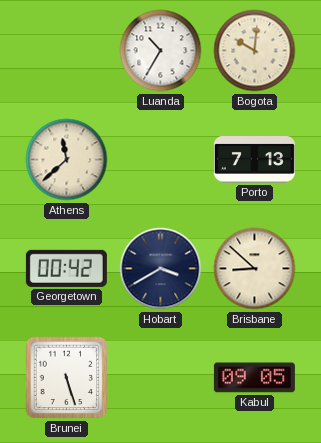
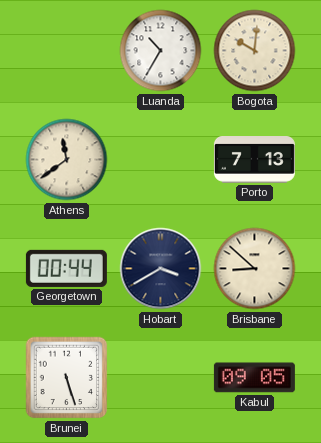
Athens: 11:38 -> 11:39 (67, 160)
Georgetown: 00:42 -> 00:44 (66, 268)
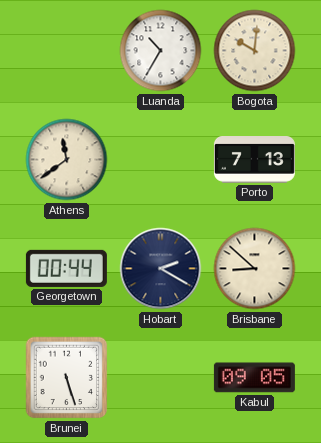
Hobart: 3:40 -> 2:20 (161, 269)
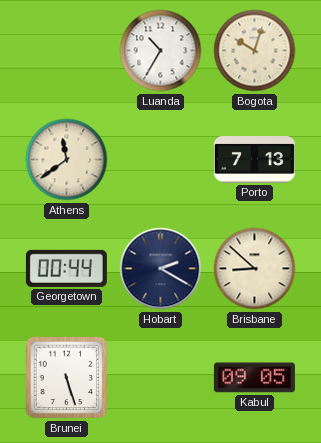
Bogota: 10:01 -> 10:03 (255, 51)
